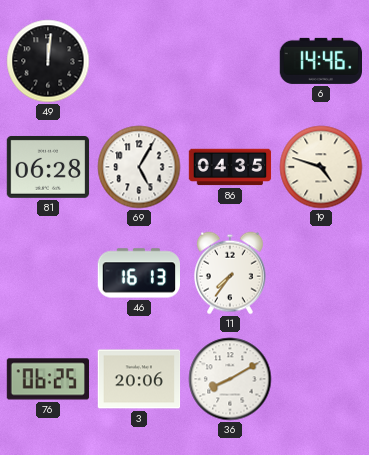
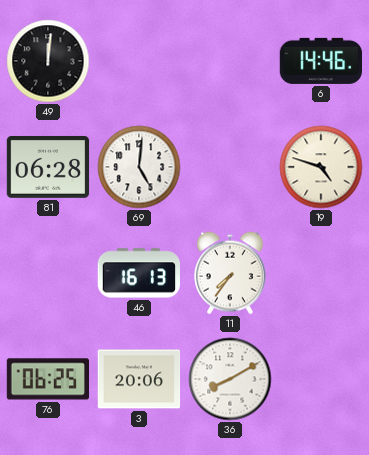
69: 5:05 -> 5:01 (139, 167)
86: 04:35 -> none (230, 167)
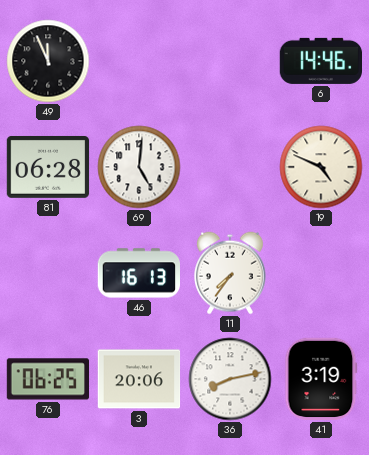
49: 12:01 -> 11:56 (48, 61)
19: 4:48 -> 4:49 (321, 167)
36: 8:10 -> 8:13 (230, 379)
41: none -> 3:19 (321, 379)
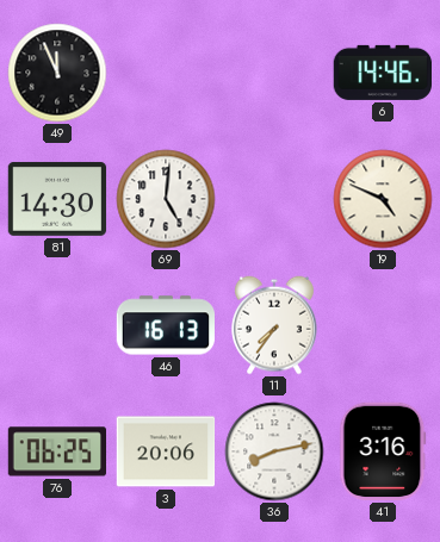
81: 06:28 -> 14:30 (57, 199)
41: 3:19 -> 3:16 (383, 451)
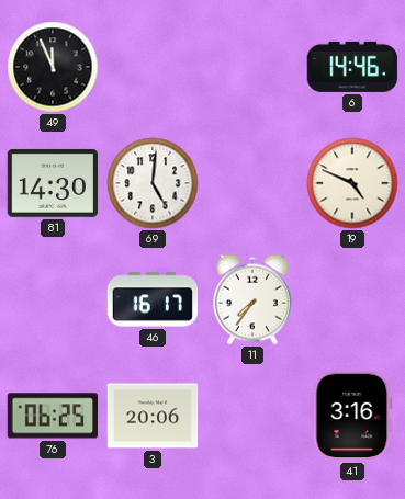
46: 16:13 -> 16:17 (151, 299)
36: 8:13 -> none (274, 451)
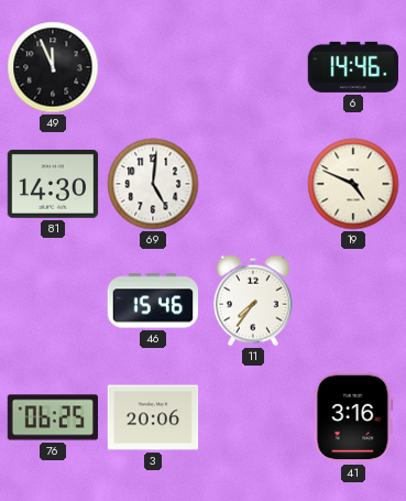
46: 16:17 -> 15:46 (152, 301)
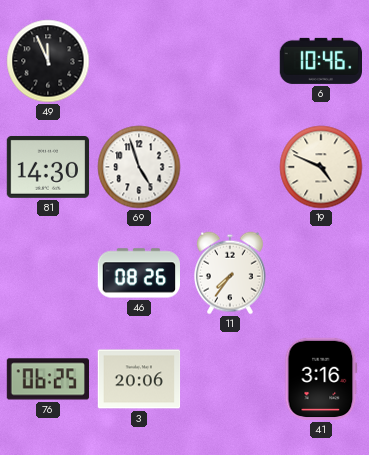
6: 14:46 -> 10:46 (320, 61)
69: 5:01 -> 4:57 (139, 167)
46: 15:46 -> 08:26 (138, 273)
